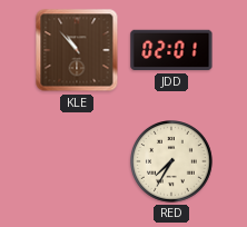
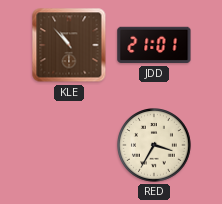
JDD: 02:01 -> 21:01 (154, 45)
RED: 7:35 -> 3:35 (155, 146)
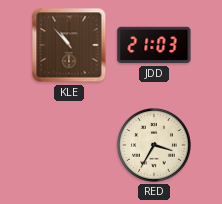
JDD: 21:01 -> 21:03 (154, 45)
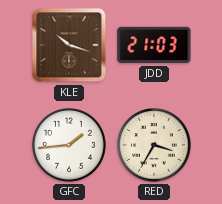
KLE: 10:53 -> 10:18 (69, 45)
GFC: none -> 1:44 (70, 146)
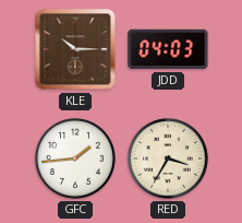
KLE: 10:18 -> 10:15 (75, 49)
JDD: 21:03 -> 04:03 (168, 49)
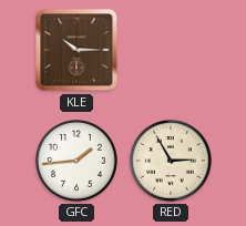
JDD: 04:03 -> none (168, 49)
RED: 3:35 -> 2:55 (172, 162)
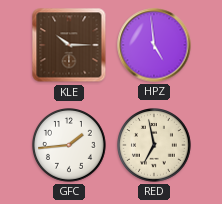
HPZ: none -> 4:59 (154, 45)
RED: 2:55 -> 6:58 (155, 146)
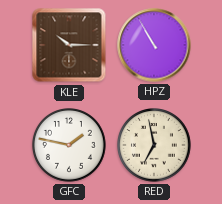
HPZ: 4:59 -> 10:55 (154, 45)
GFC: 1:44 -> 1:47 (70, 146)
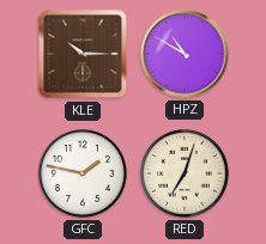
HPZ: 10:55 -> 10:50 (185, 54)
RED: 6:58 -> 7:03 (186, 175)
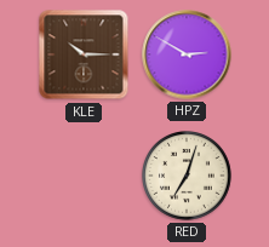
HPZ: 10:50 -> 2:50 (187, 54)
GFC: 1:47 -> none (84, 175)
